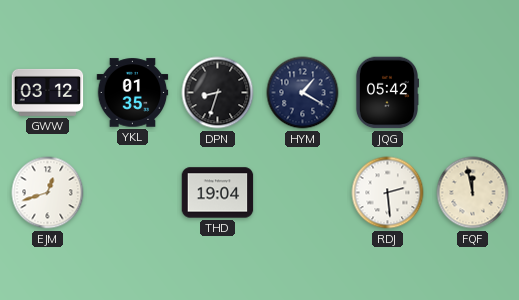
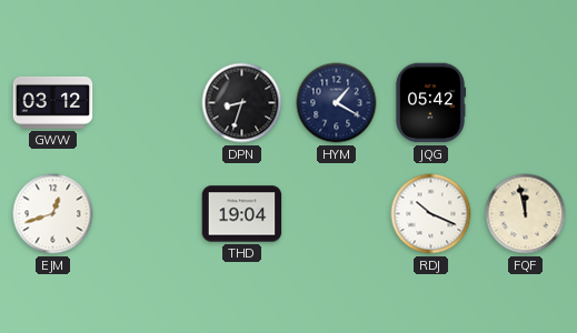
YKL: 01:35 -> none (133, 93)
RDJ: 2:29 -> 10:19 (431, 214)
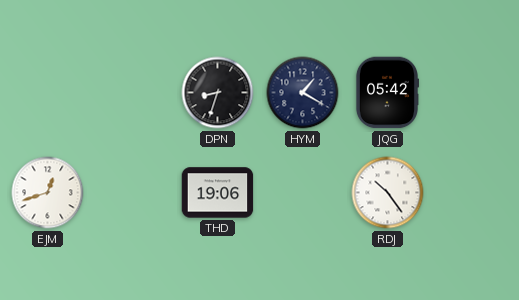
GWW: 03:12 -> none (53, 102)
THD: 19:04 -> 19:06 (218, 193)
RDJ: 10:19 -> 10:24 (388, 193)
FQF: 11:58 -> none (526, 214)
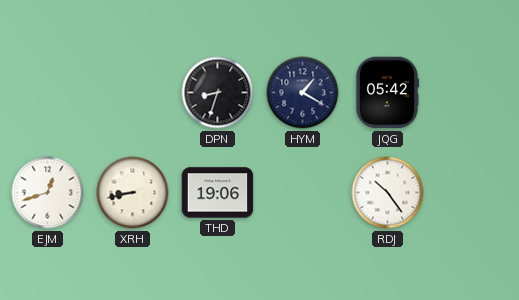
XRH: none -> 8:43 (133, 193)
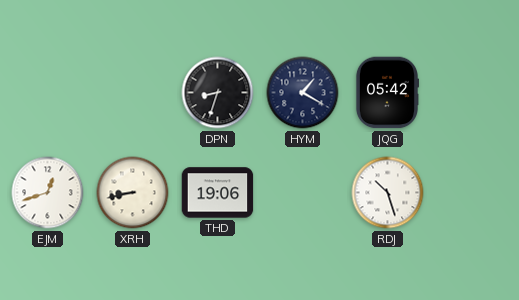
RDJ: 10:24 -> 10:27 (388, 193)
